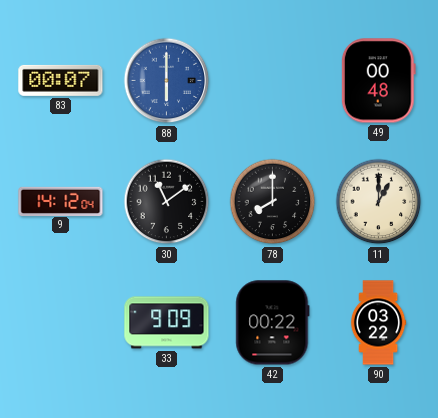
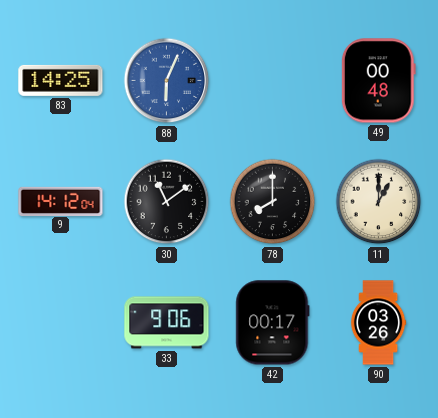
83: 00:07 -> 14:25 (61, 80)
88: 6:00 -> 6:04 (167, 81)
33: 9:09 -> 9:06 (167, 323)
42: 00:22 -> 00:17 (273, 323)
90: 03:22 -> 03:26 (378, 323)
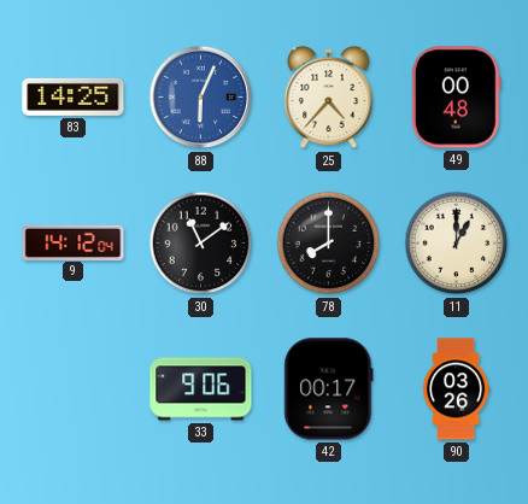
25: none -> 4:37 (329, 98)
